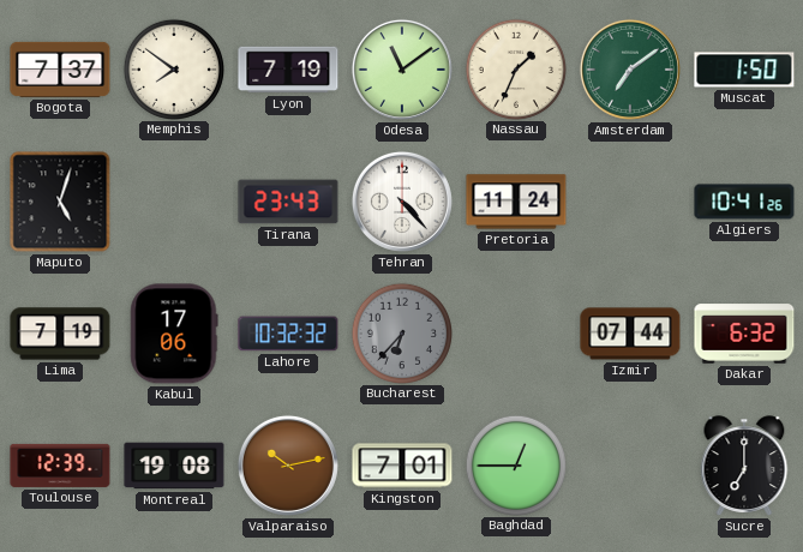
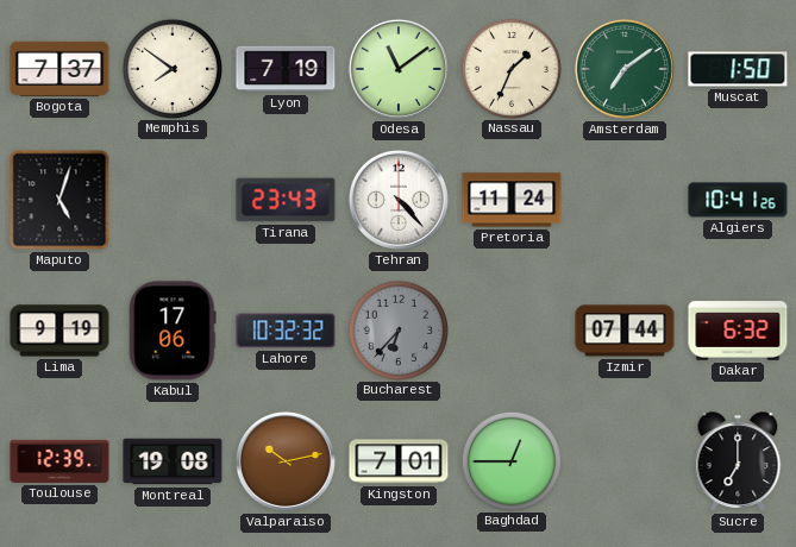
Lima: 7:19 -> 9:19 (59, 331)
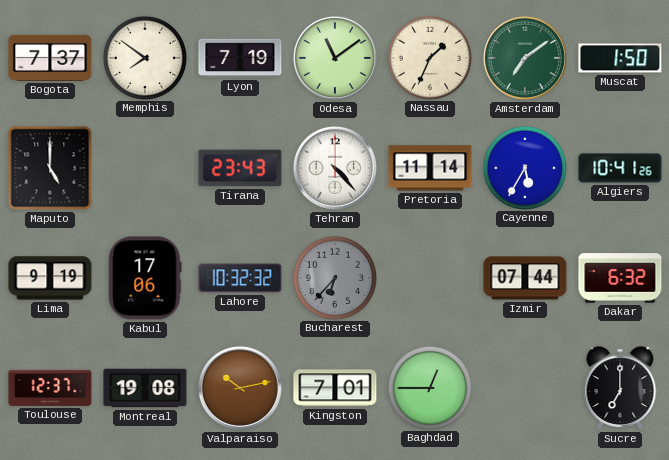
Maputo: 5:03 -> 5:00 (50, 168)
Pretoria: 11:24 -> 11:14 (430, 168)
Cayenne: none -> 5:35 (524, 167)
Toulouse: 12:39 -> 12:37 (50, 388)
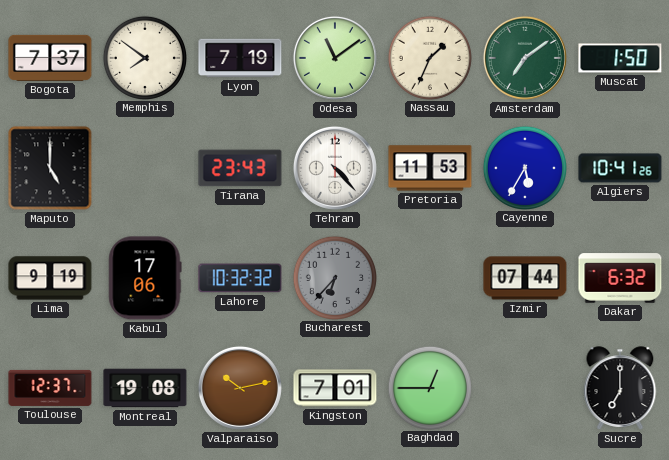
Pretoria: 11:14 -> 11:53 (430, 168)
